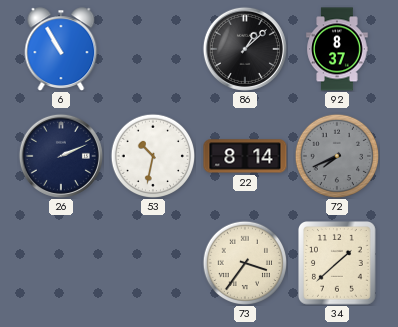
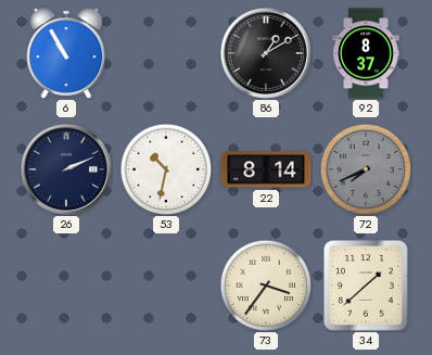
86: 1:08 -> 1:10 (266, 53)
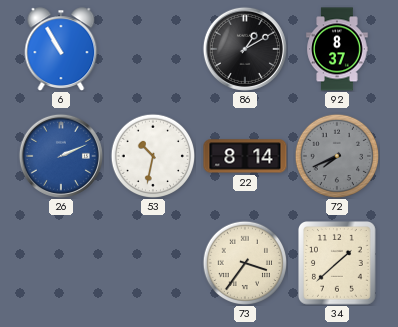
26 dial: navy -> blue (61, 156)
